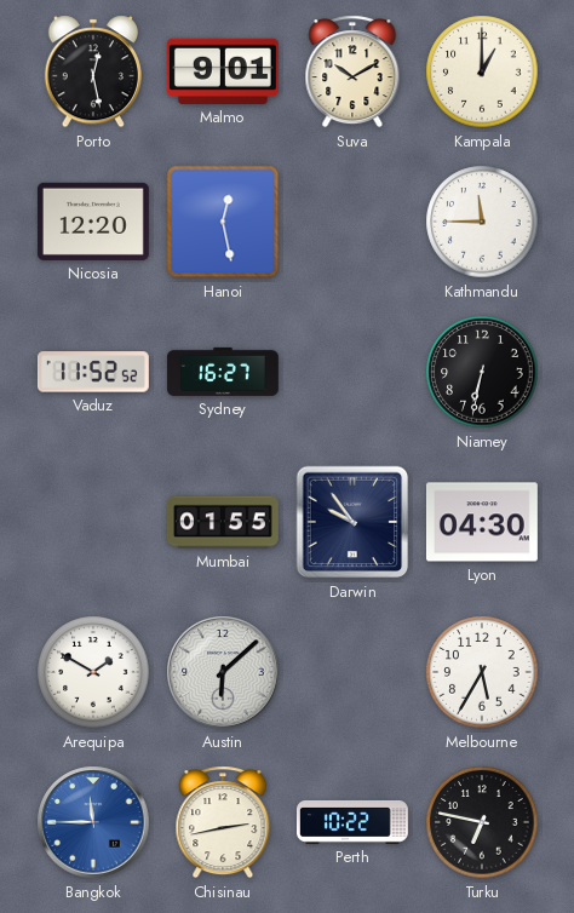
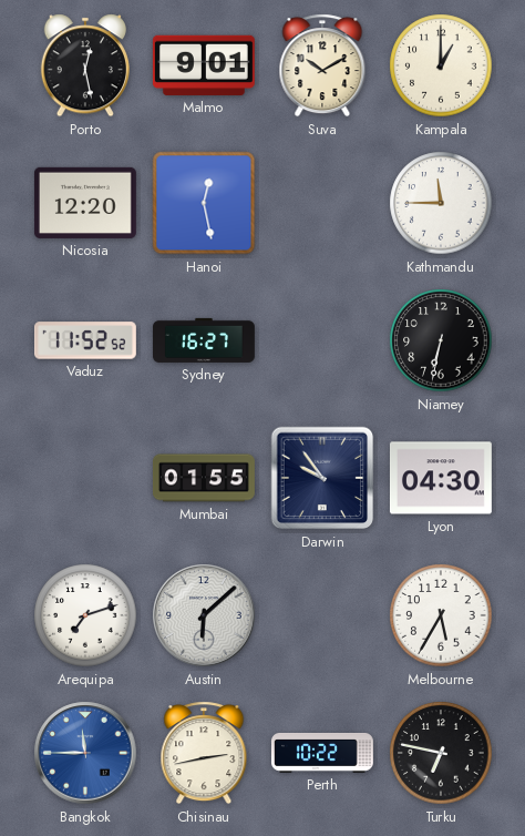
Arequipa: 1:50 -> 7:12 (85, 615)
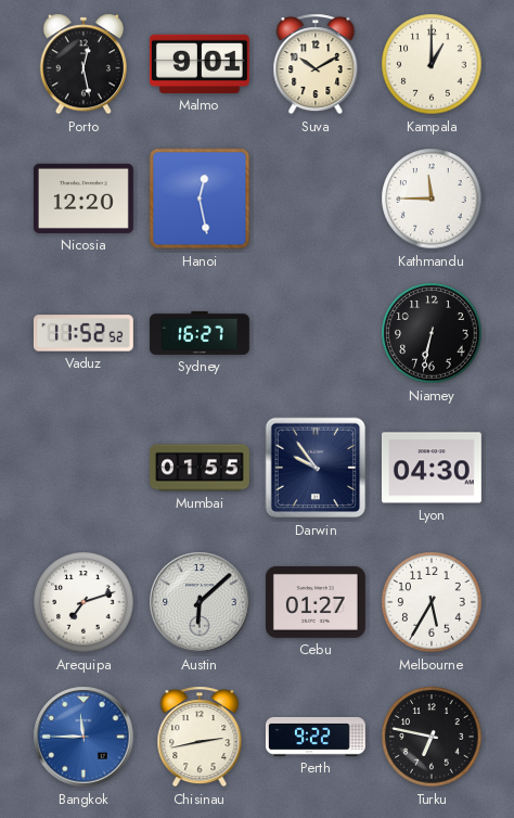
Cebu: none -> 01:27 (316, 602)
Perth: 10:22 -> 9:22 (316, 737)
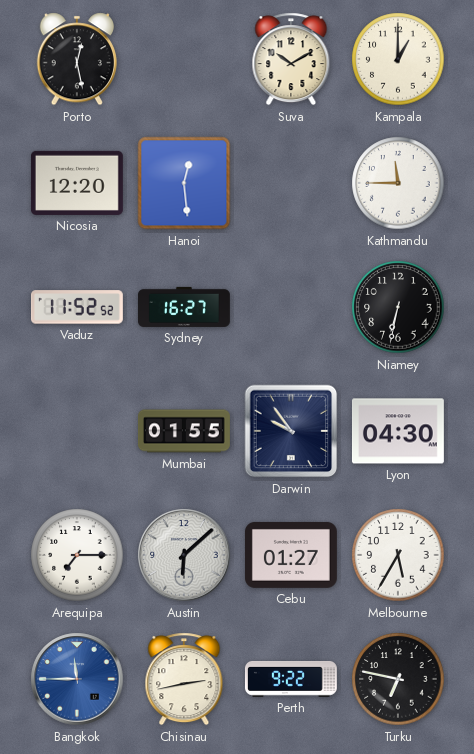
Malmo: 9:01 -> none (200, 64)
Hanoi: 12:28 -> 12:29 (184, 183)
Arequipa: 7:12 -> 7:15 (77, 555)
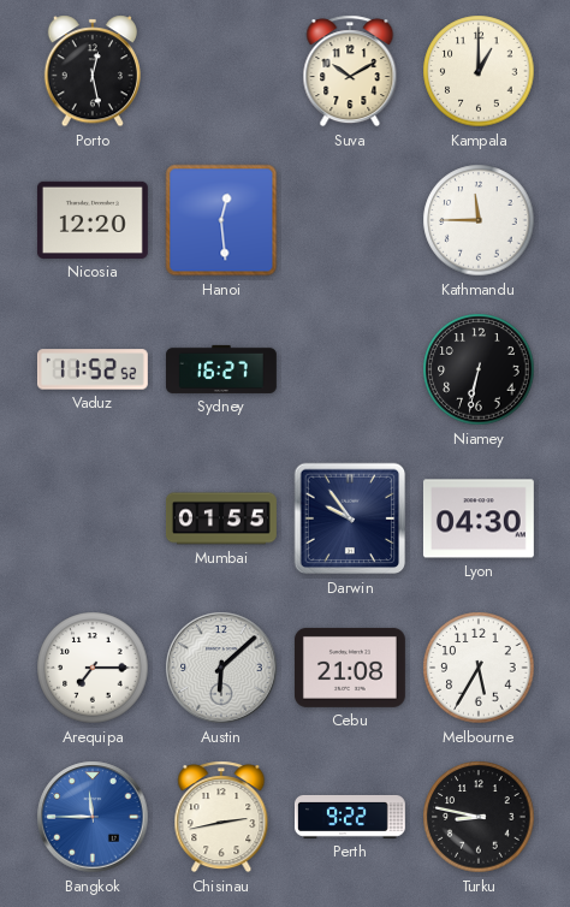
Cebu: 01:27 -> 21:08 (350, 668)
Turku: 6:47 -> 8:47 (479, 817)
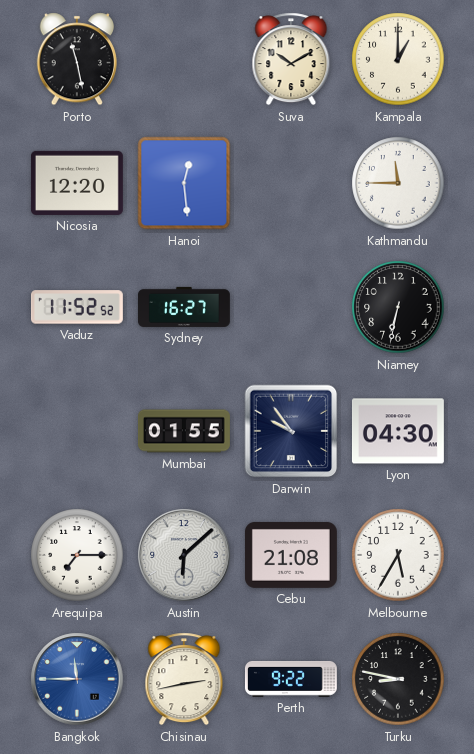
Porto: 12:28 -> 11:28 (76, 59)
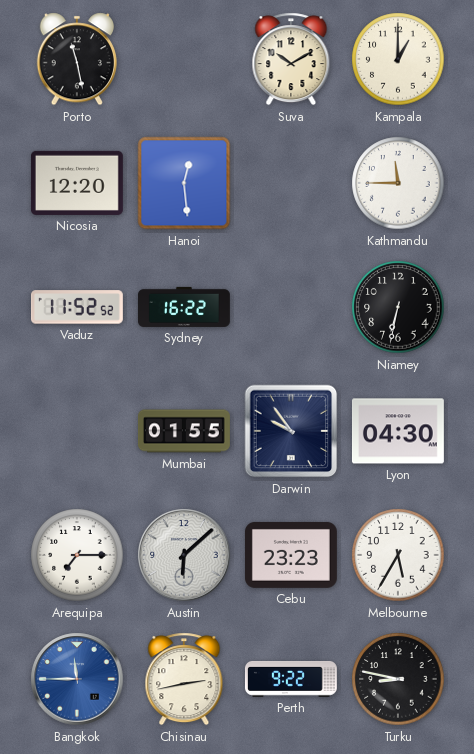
Sydney: 16:27 -> 16:22 (184, 307)
Cebu: 21:08 -> 23:23 (291, 555)
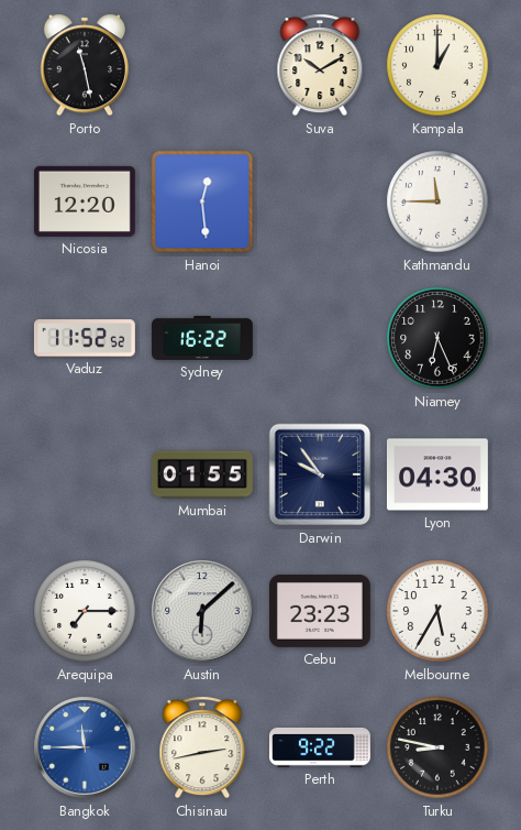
Niamey: 6:32 -> 6:26 (437, 338)
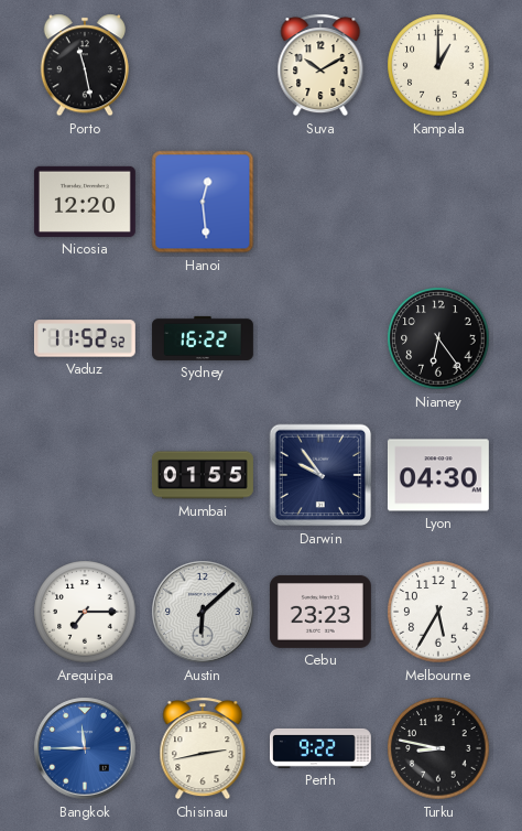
Kathmandu: 11:45 -> none (437, 201)
Niamey: 6:26 -> 6:24 (438, 338)
